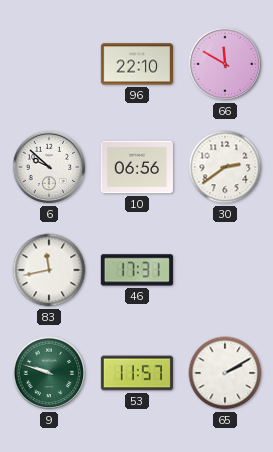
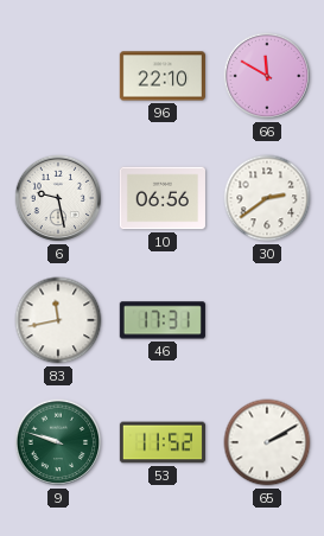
6: 9:52 -> 9:28 (58, 198)
53: 11:57 -> 11:52 (161, 442)
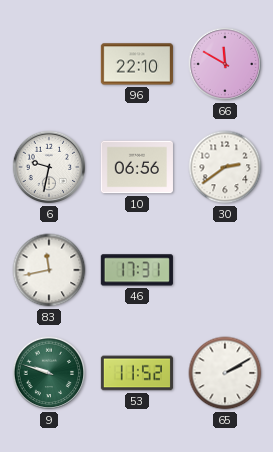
6: 9:28 -> 9:32 (49, 167)
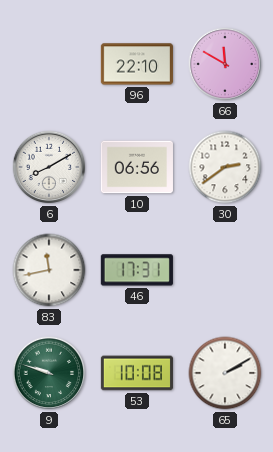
6: 9:32 -> 8:10 (49, 167)
53: 11:52 -> 10:08 (136, 373)
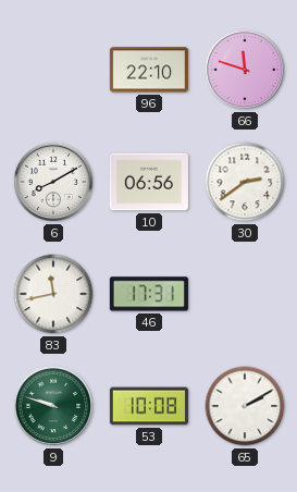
66: 11:50 -> 11:48 (245, 70)
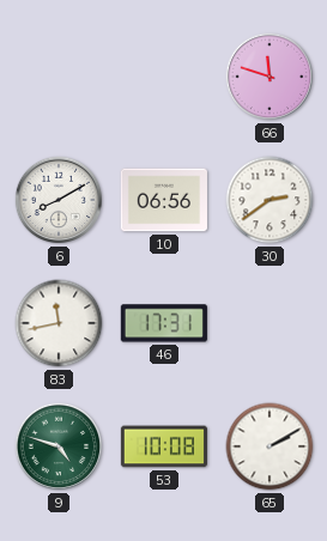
96: 22:10 -> none (149, 70)
9: 9:48 -> 4:48 (59, 446)
